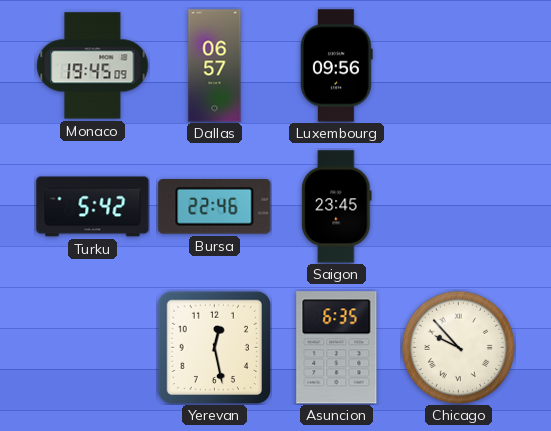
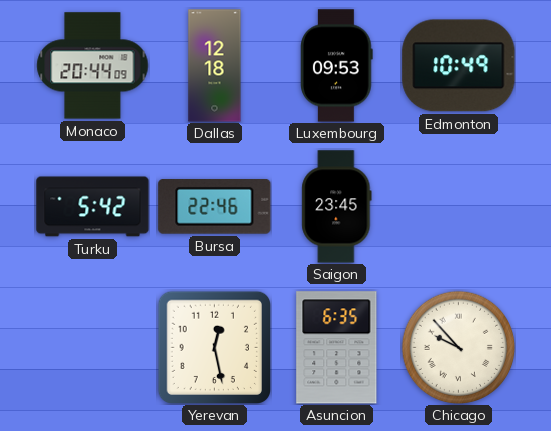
Monaco: 19:45 -> 20:44 (93, 66)
Dallas: 06:57 -> 12:18 (215, 66)
Luxembourg: 09:56 -> 09:53 (337, 66)
Edmonton: none -> 10:49 (459, 66)
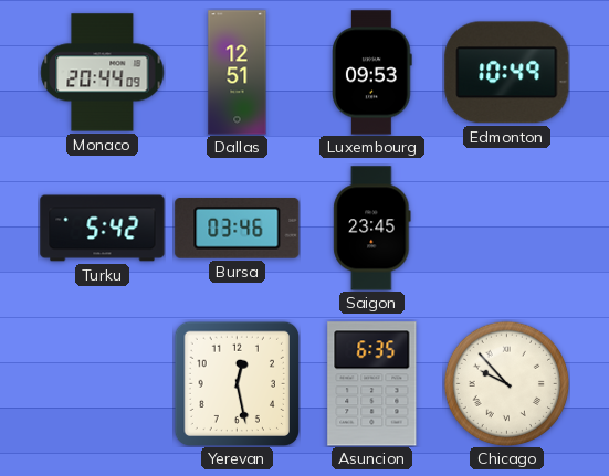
Dallas: 12:18 -> 12:51 (238, 73)
Bursa: 22:46 -> 03:46 (238, 229)
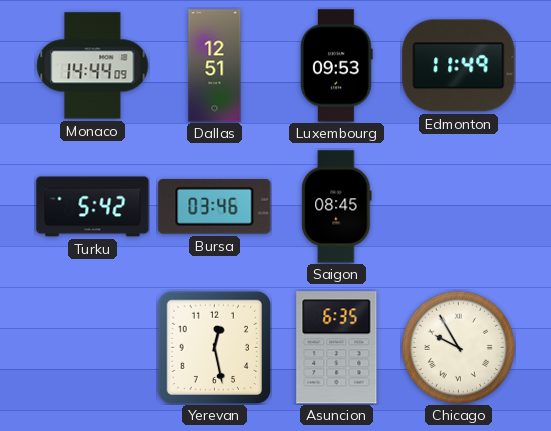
Monaco: 20:44 -> 14:44 (93, 66)
Edmonton: 10:49 -> 11:49 (459, 66)
Saigon: 23:45 -> 08:45 (337, 207)
Chicago: 9:53 -> 9:55 (458, 347)
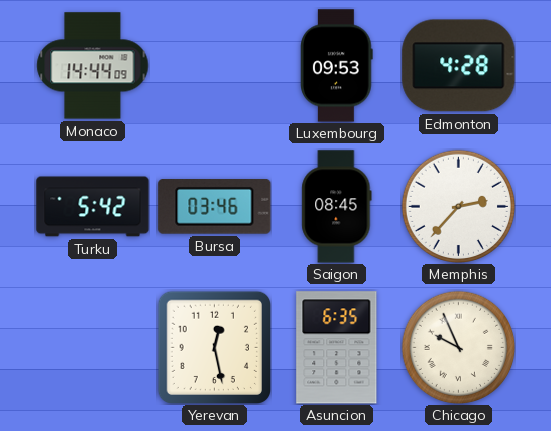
Dallas: 12:51 -> none (215, 66)
Edmonton: 11:49 -> 4:28 (459, 66)
Memphis: none -> 2:37 (458, 206)
Chicago: 9:55 -> 9:56 (458, 347)
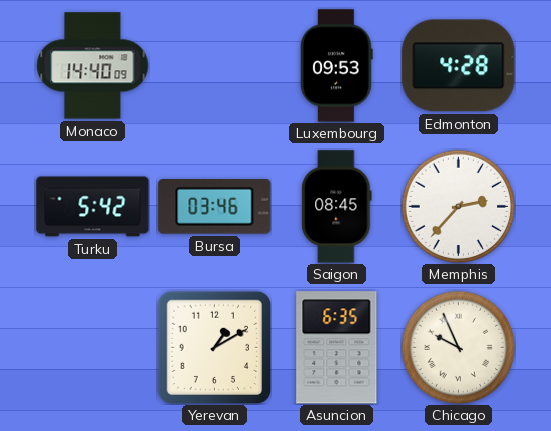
Monaco: 14:44 -> 14:40 (93, 66)
Yerevan: 12:28 -> 1:10 (214, 347)
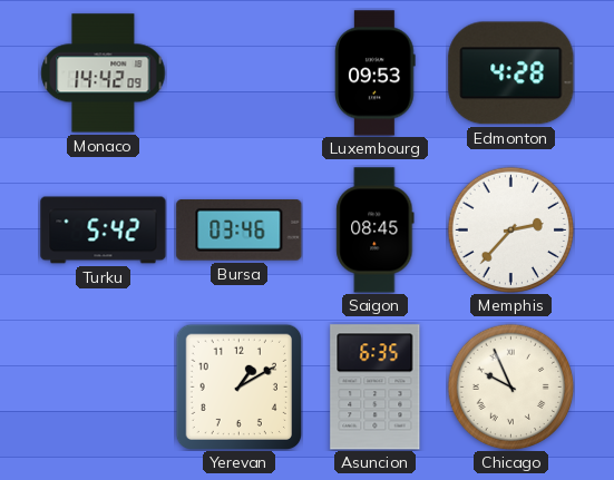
Monaco: 14:40 -> 14:42 (104, 74)
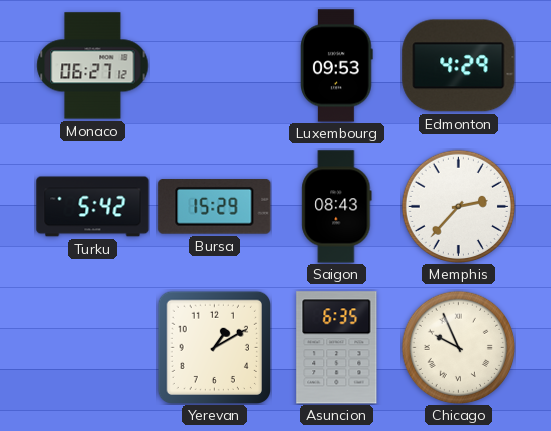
Monaco: 14:42 -> 06:27 (93, 66)
Edmonton: 4:28 -> 4:29 (459, 66)
Bursa: 03:46 -> 15:29 (215, 207)
Saigon: 08:45 -> 08:43 (337, 207)
